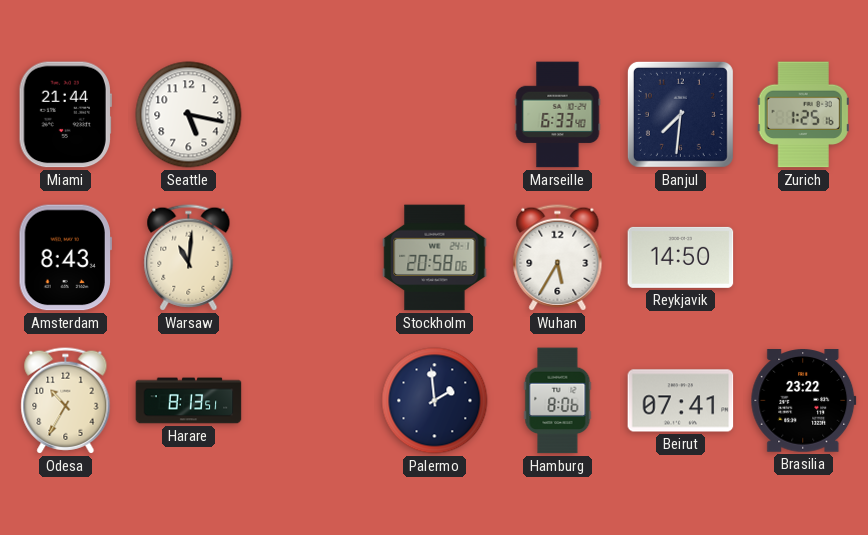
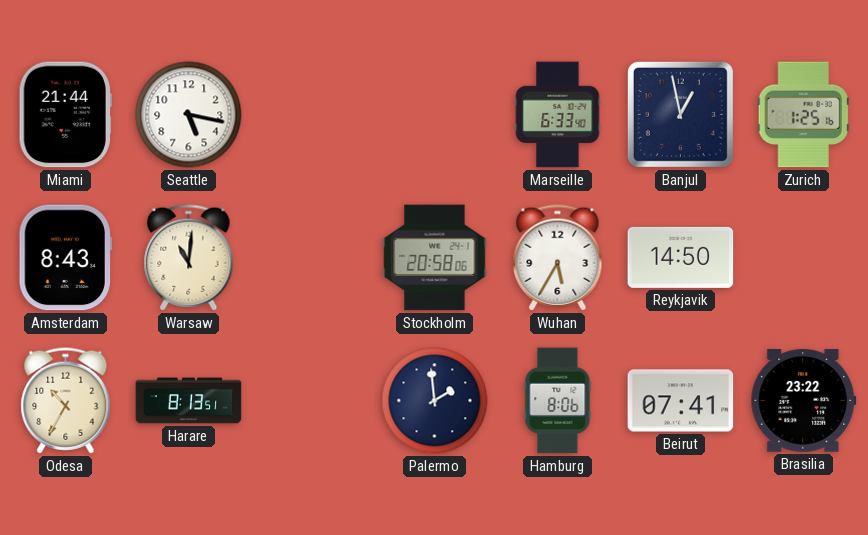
Banjul: 7:31 -> 12:58 (680, 114)
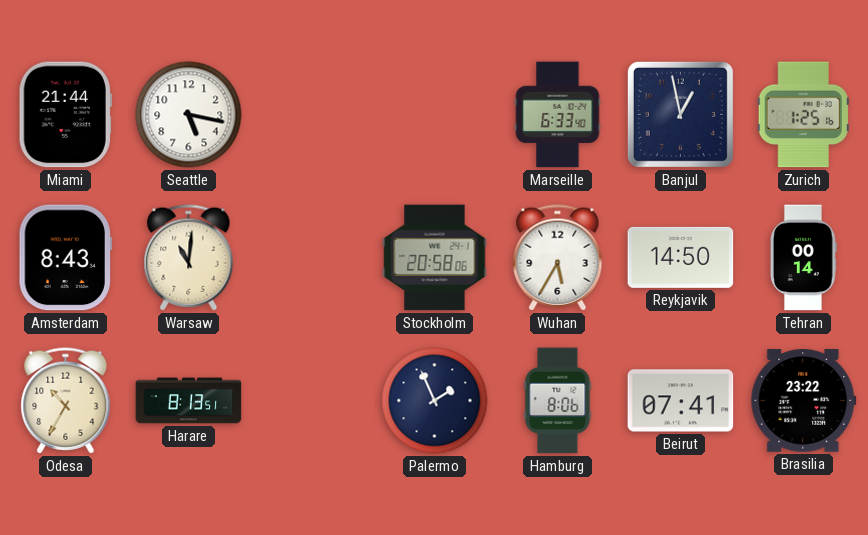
Tehran: none -> 00:14 (803, 258)
Palermo: 1:59 -> 1:56 (435, 401)
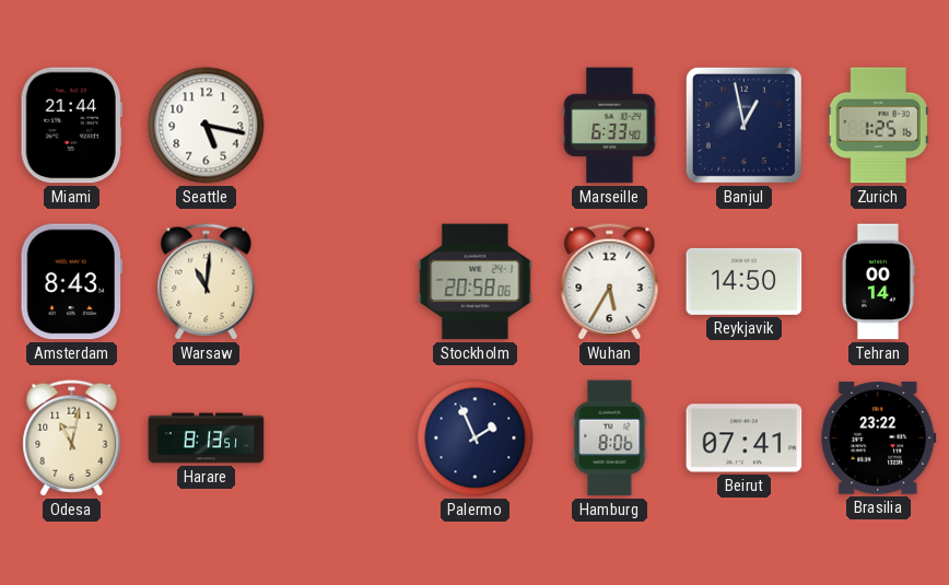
Odesa: 10:35 -> 11:02 (72, 438)
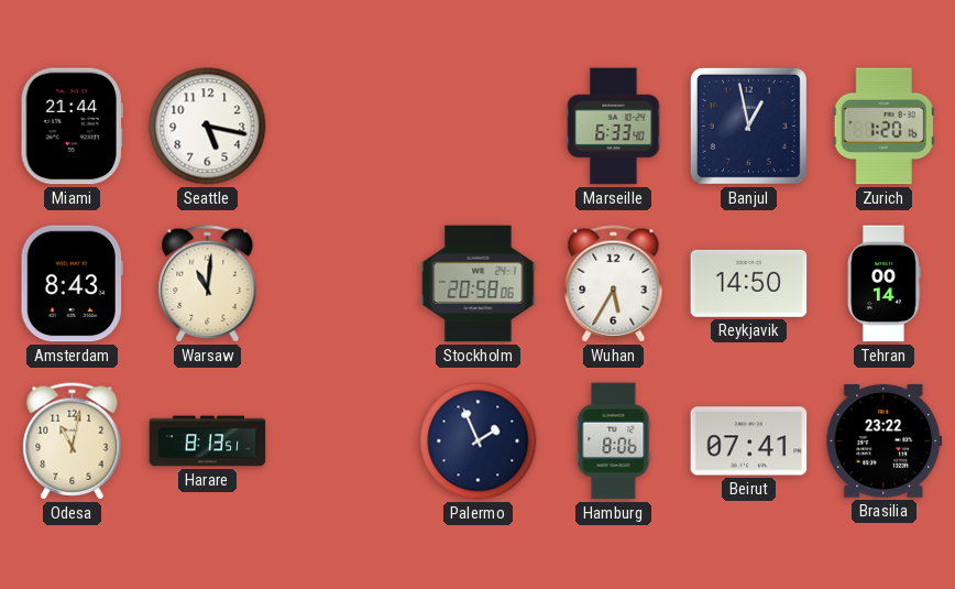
Zurich: 1:25 -> 1:20 (883, 127)
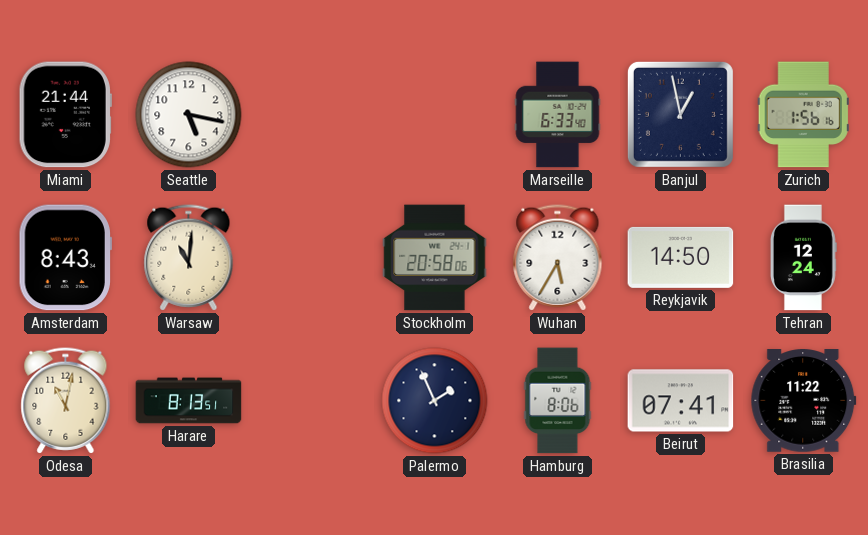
Zurich: 1:20 -> 1:56 (803, 115)
Tehran: 00:14 -> 12:24 (803, 258)
Brasilia: 23:22 -> 11:22 (804, 401)
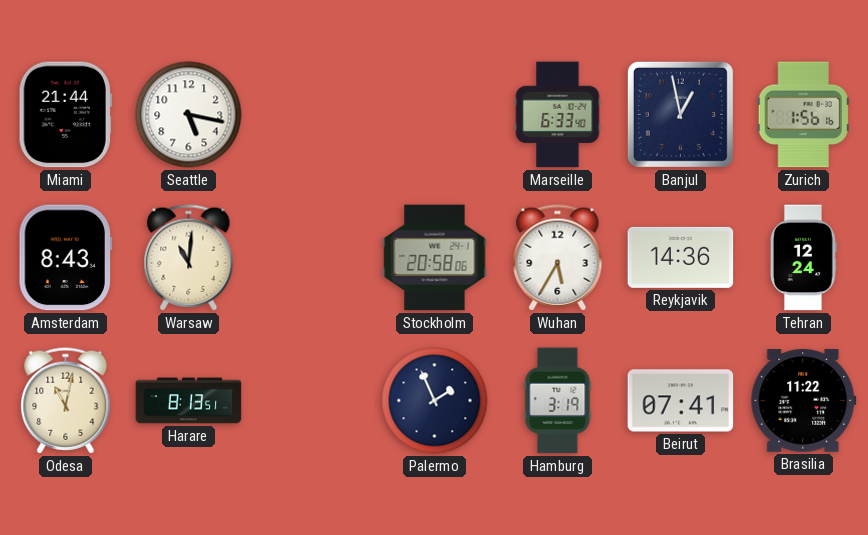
Reykjavik: 14:50 -> 14:36 (681, 257)
Hamburg: 8:06 -> 3:19 (558, 401)
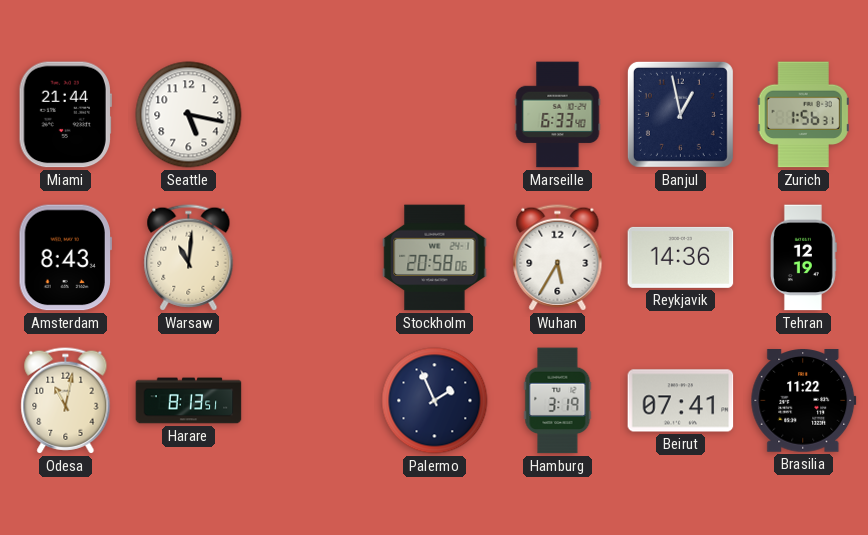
Zurich: 1:56:16 -> 1:56:31 (803, 115)
Tehran: 12:24 -> 12:19 (803, 258)
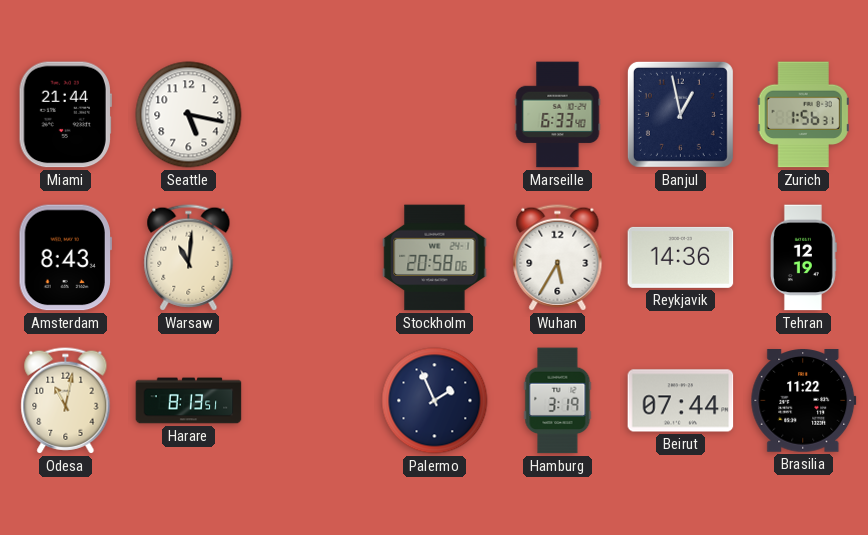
Beirut: 07:41 -> 07:44 (681, 401)
